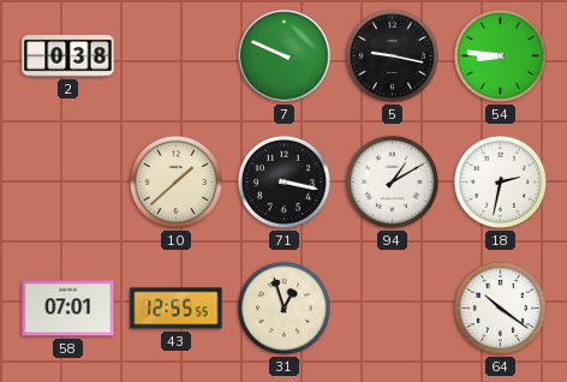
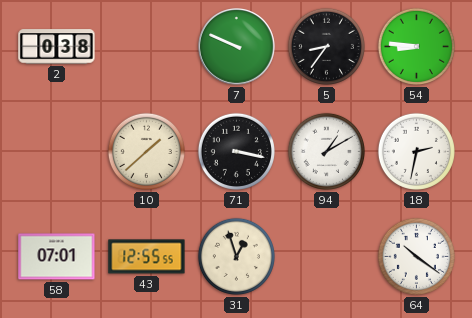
5: 9:17 -> 8:36 (326, 46)
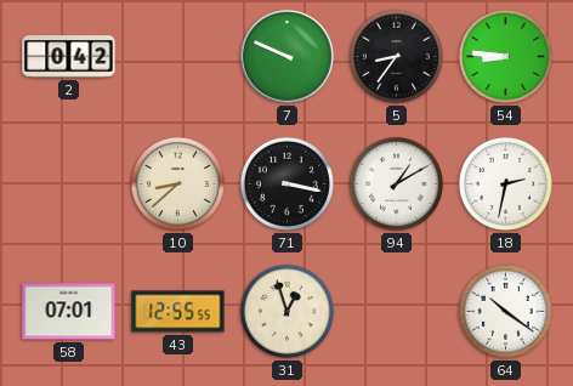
2: 0:38 -> 0:42 (69, 57)
10: 1:38 -> 8:38 (177, 183)
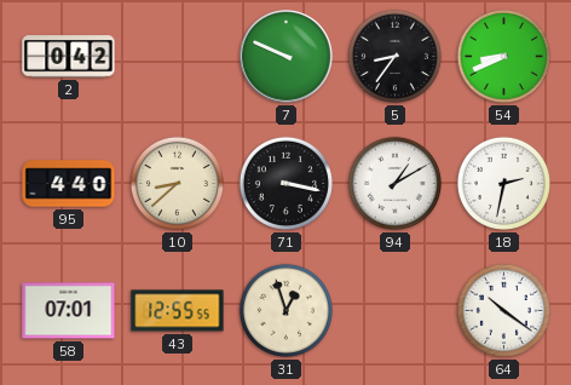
54: 8:46 -> 8:41 (503, 56)
95: none -> 4:40 (69, 184)
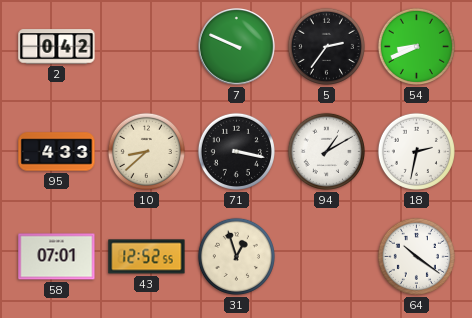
5: 8:36 -> 2:36 (326, 46)
95: 4:40 -> 4:33 (57, 152)
43: 12:55 -> 12:52 (147, 257)
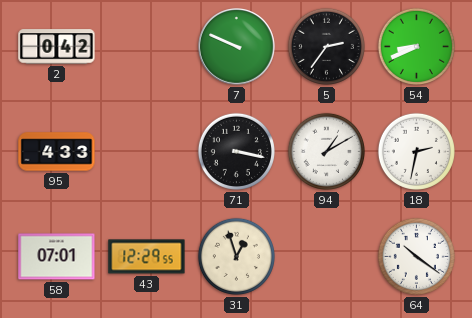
10: 8:38 -> none (146, 151)
43: 12:52 -> 12:29 (147, 257)
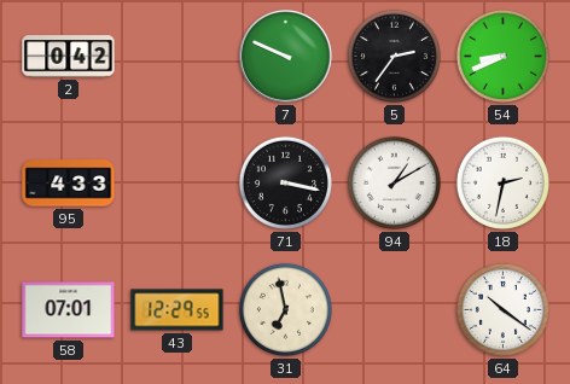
31: 12:57 -> 6:58 (285, 309)
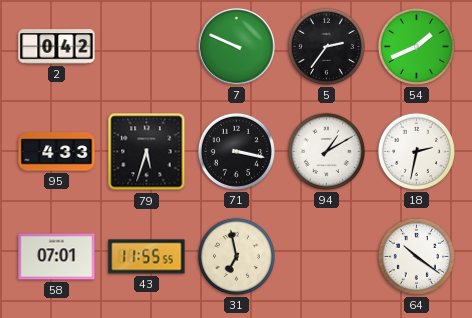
54: 8:41 -> 1:41 (416, 46)
79: none -> 5:33 (147, 152)
43: 12:29 -> 11:55 (147, 257)
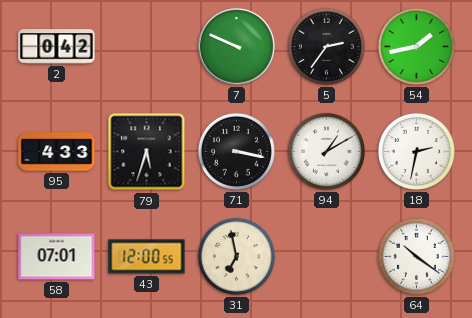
54: 1:41 -> 1:43 (416, 46)
43: 11:55 -> 12:00 (147, 257)
